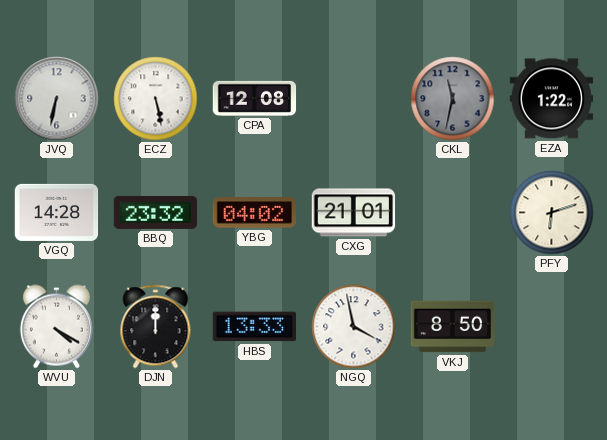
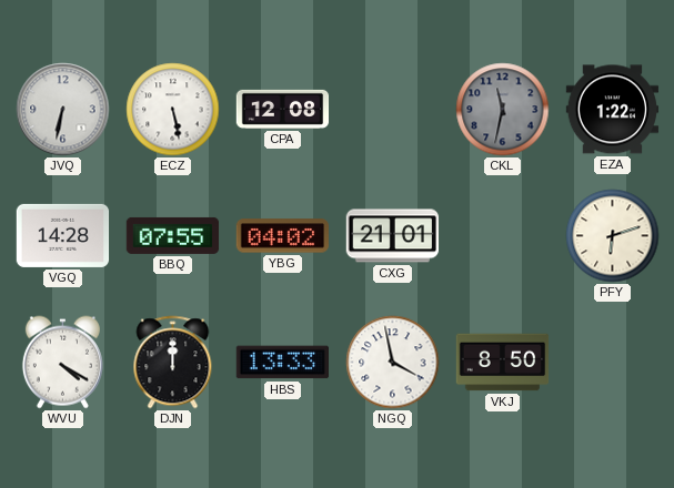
BBQ: 23:32 -> 07:55 (173, 235)
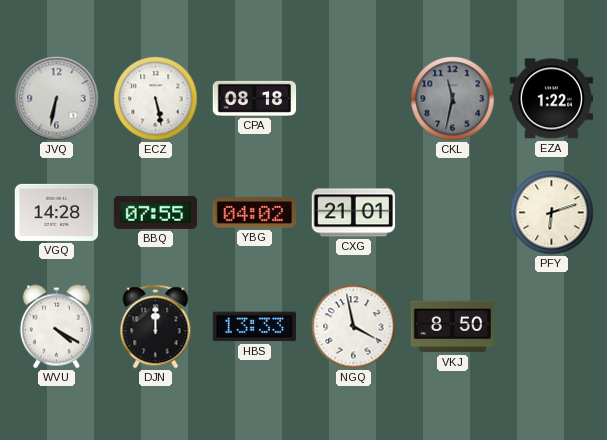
CPA: 12:08 -> 08:18 (255, 98)
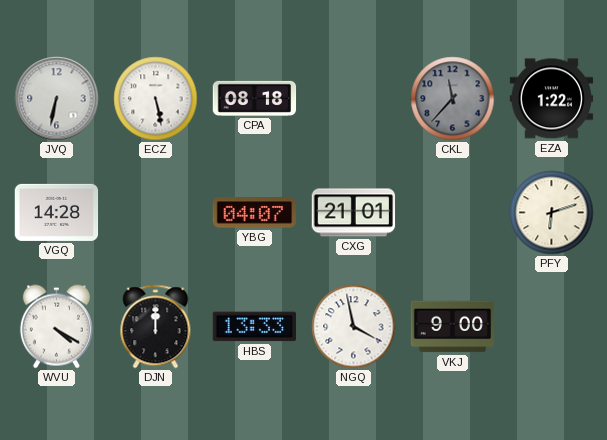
CKL: 11:32 -> 11:37 (453, 99)
BBQ: 07:55 -> none (156, 212)
YBG: 04:02 -> 04:07 (254, 213)
VKJ: 8:50 -> 9:00 (453, 327)
